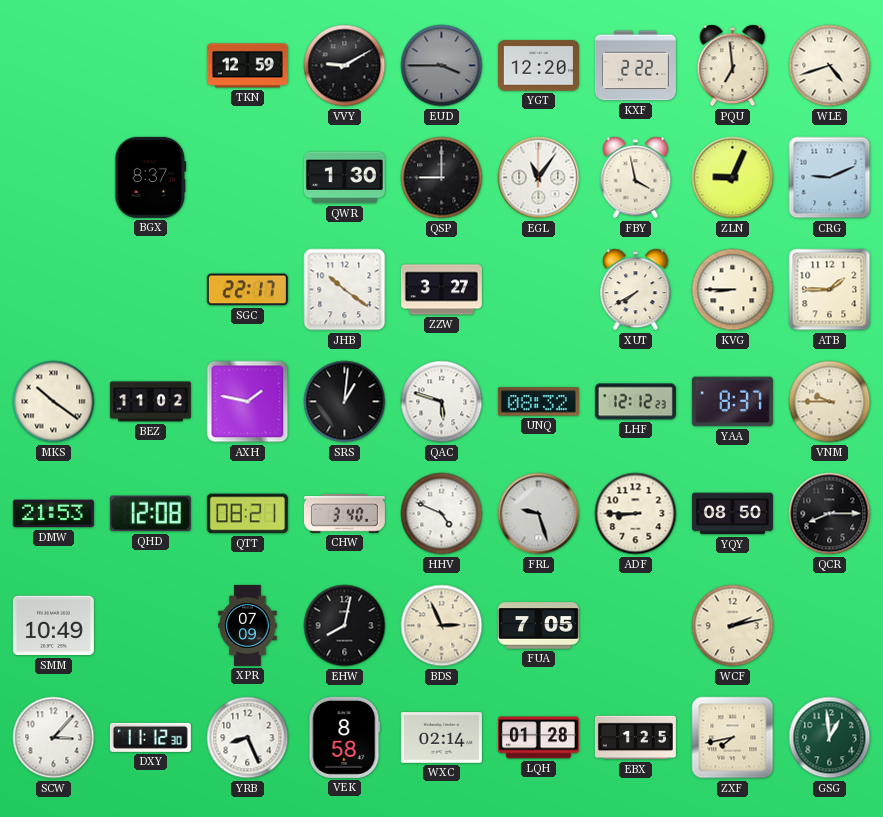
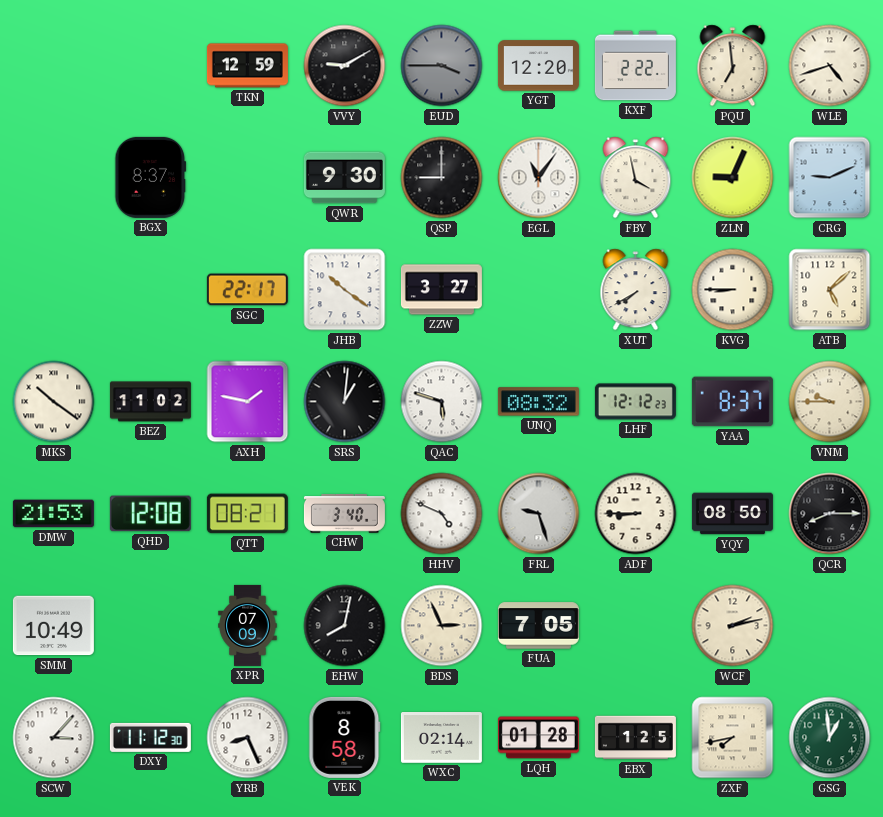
QWR: 1:30 -> 9:30 (344, 178)
ATB: 1:45 -> 5:08 (830, 290)
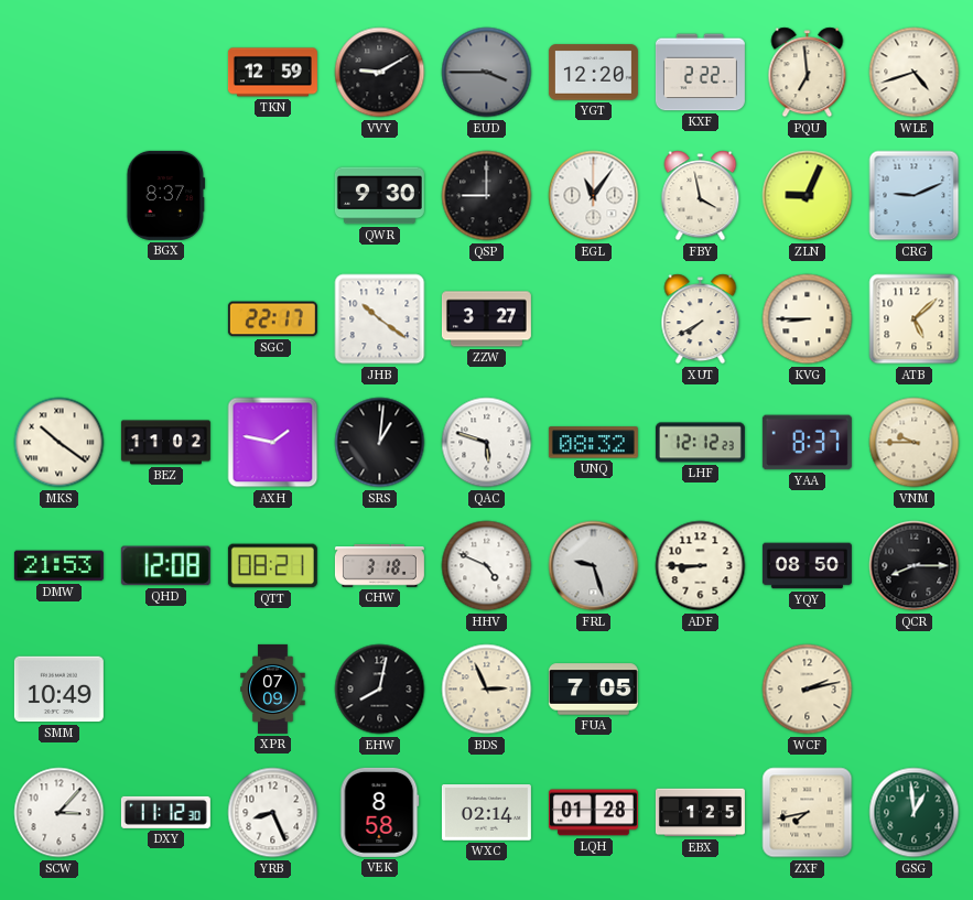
CHW: 3:40 -> 3:18 (379, 566)
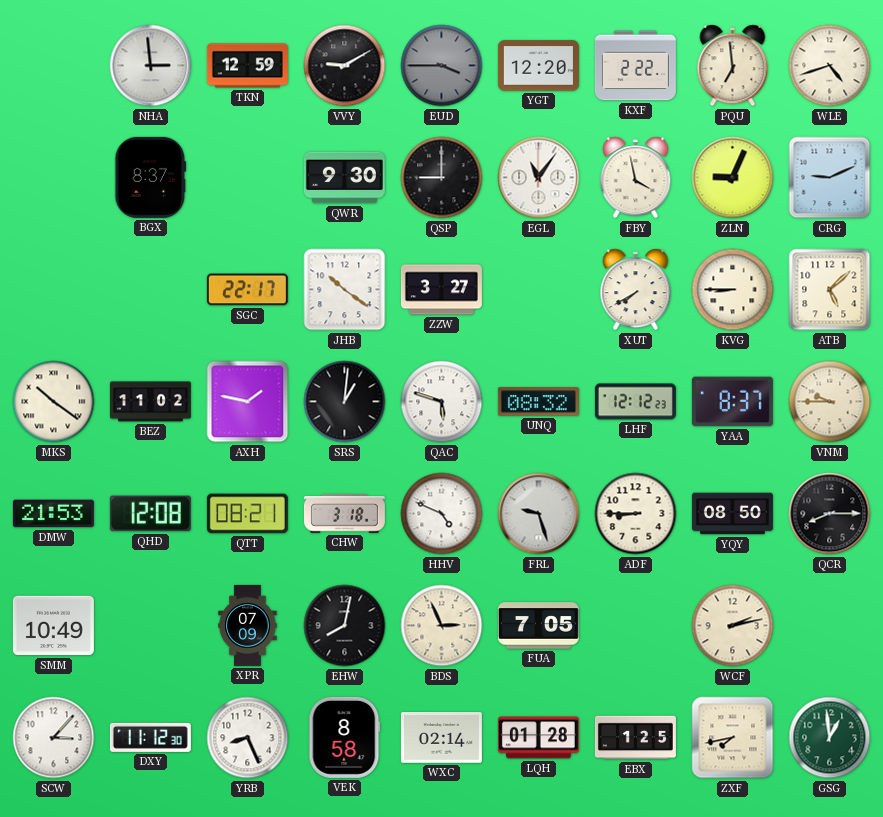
NHA: none -> 2:59 (151, 66)
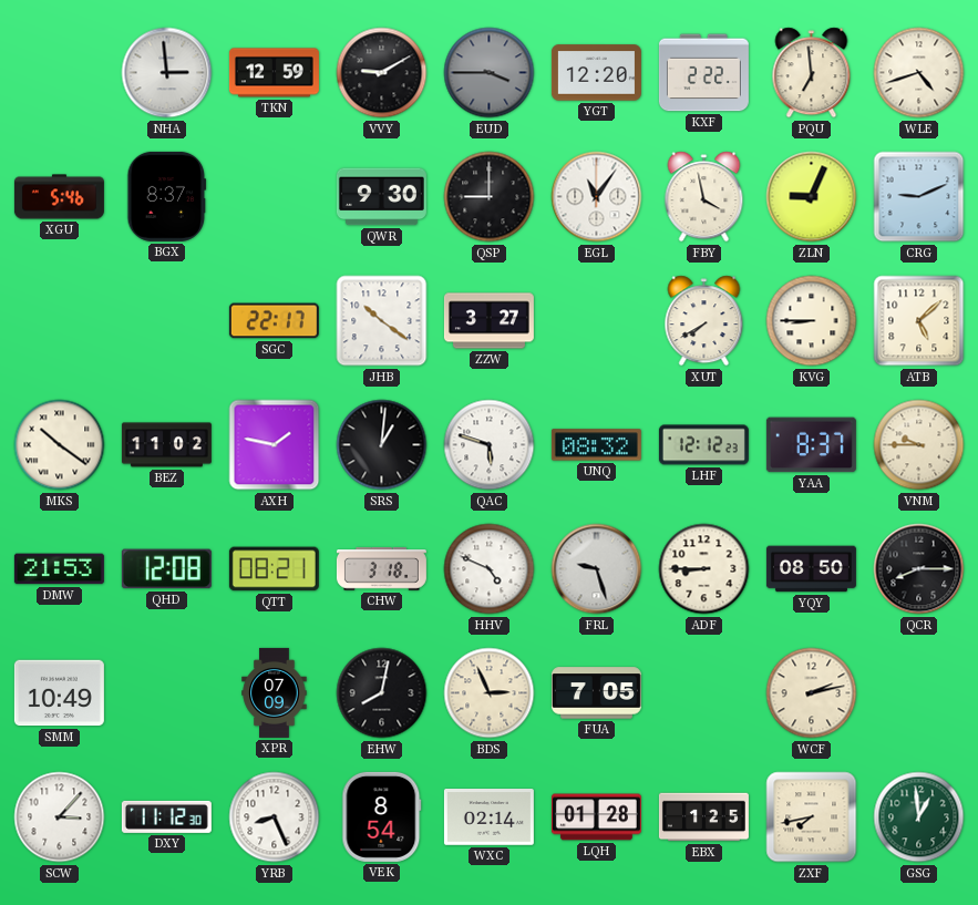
XGU: none -> 5:46 (59, 197)
VEK: 8:58 -> 8:54 (382, 816)
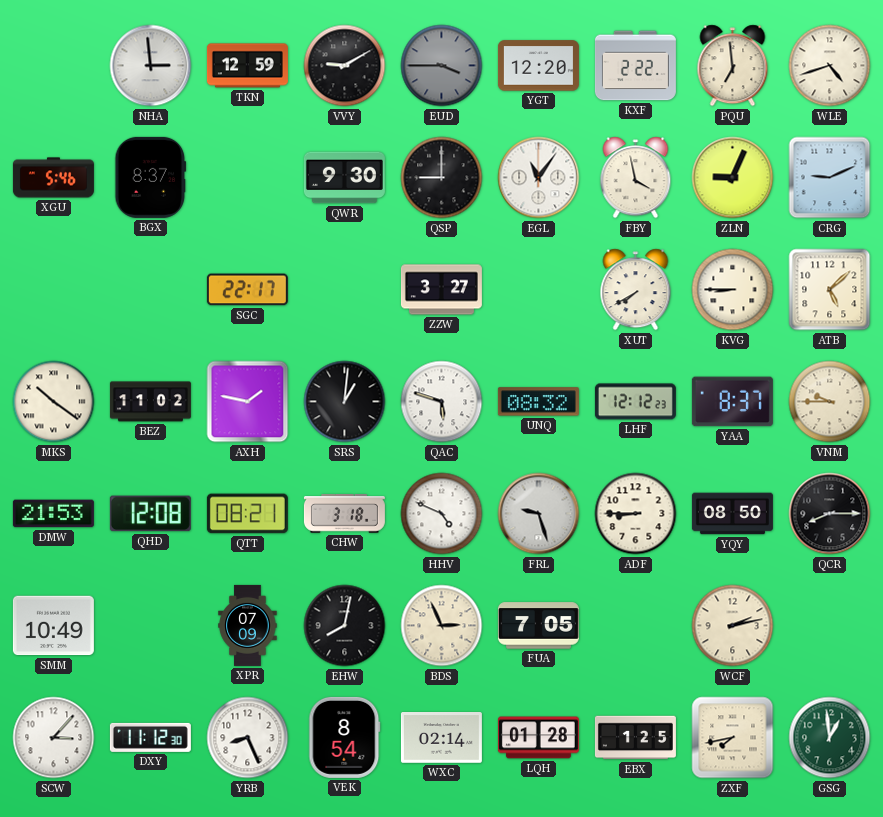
JHB: 10:21 -> none (382, 321)
